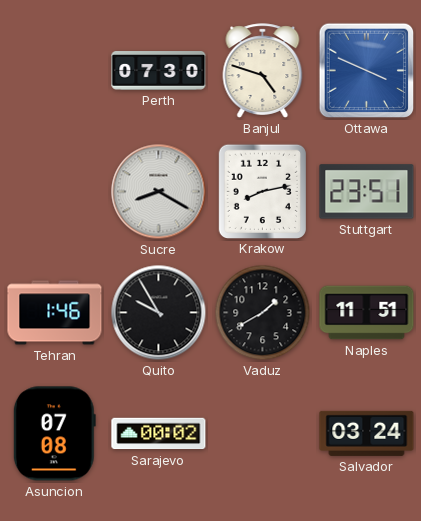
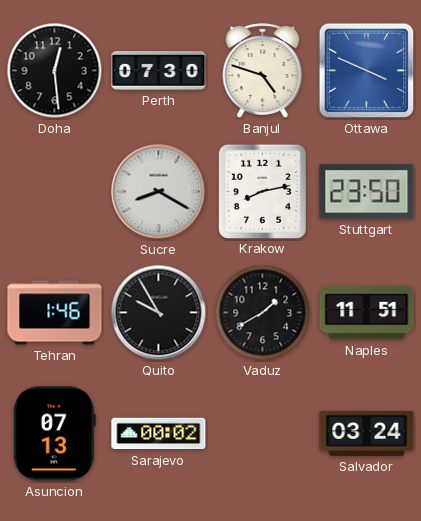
Doha: none -> 12:29 (55, 71)
Stuttgart: 23:51 -> 23:50 (367, 192)
Asuncion: 07:08 -> 07:13 (54, 434)
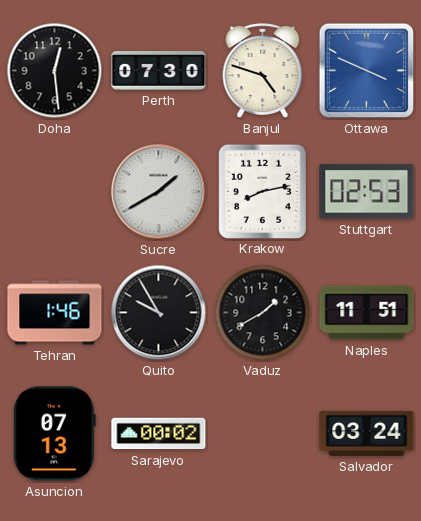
Sucre: 8:20 -> 1:40 (159, 192)
Stuttgart: 23:50 -> 02:53 (367, 192)
